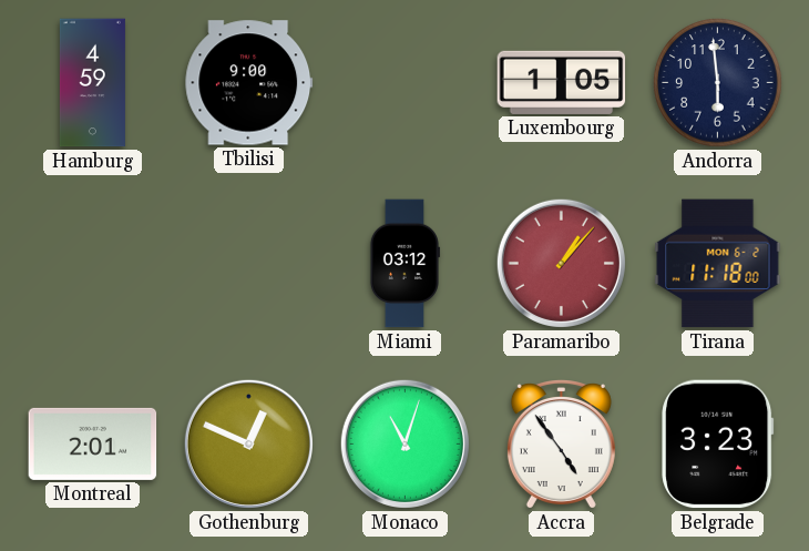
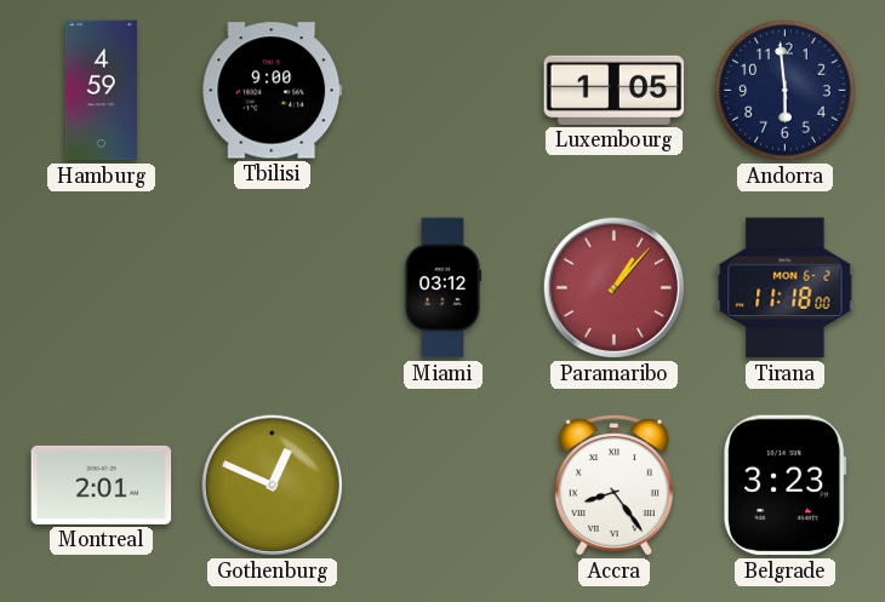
Monaco: 11:03 -> none (404, 443)
Accra: 4:54 -> 8:24 (613, 486)
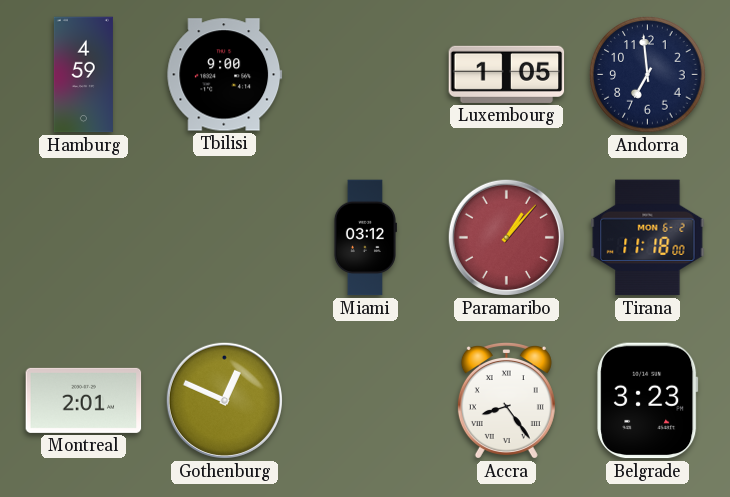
Andorra: 5:59 -> 6:59 (648, 75)
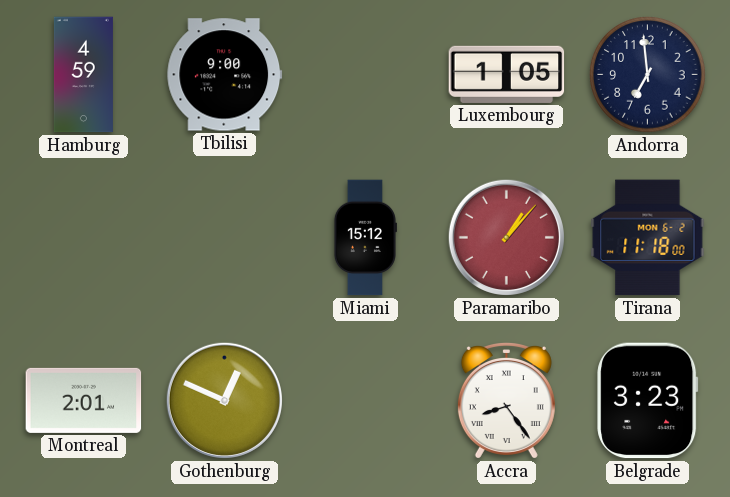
Miami: 03:12 -> 15:12 (364, 238)
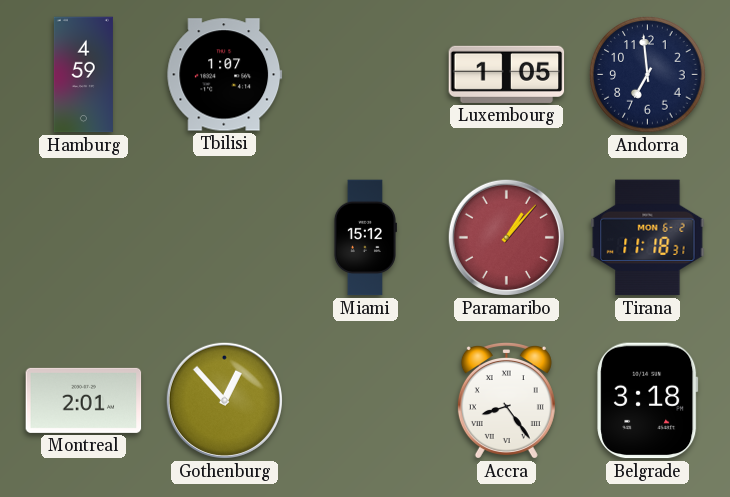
Tbilisi: 9:00 -> 1:07 (225, 75)
Tirana: 11:18:00 -> 11:18:31 (648, 238)
Gothenburg: 12:49 -> 12:53 (224, 400)
Belgrade: 3:23 -> 3:18 (648, 401)
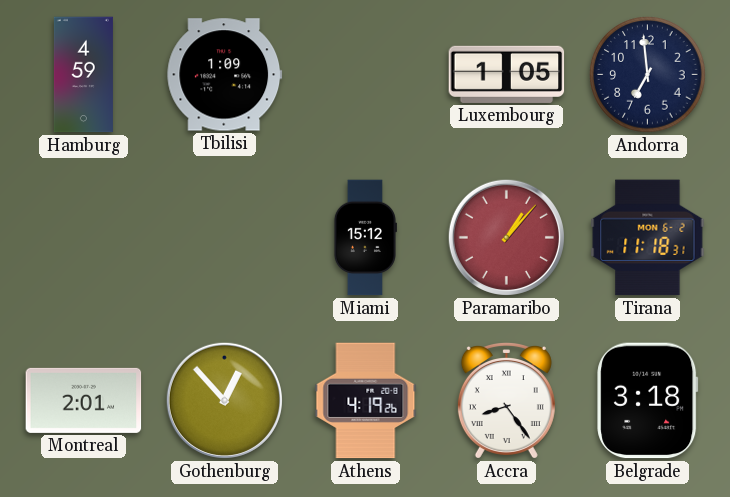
Tbilisi: 1:07 -> 1:09 (225, 75)
Athens: none -> 4:19 (366, 401)
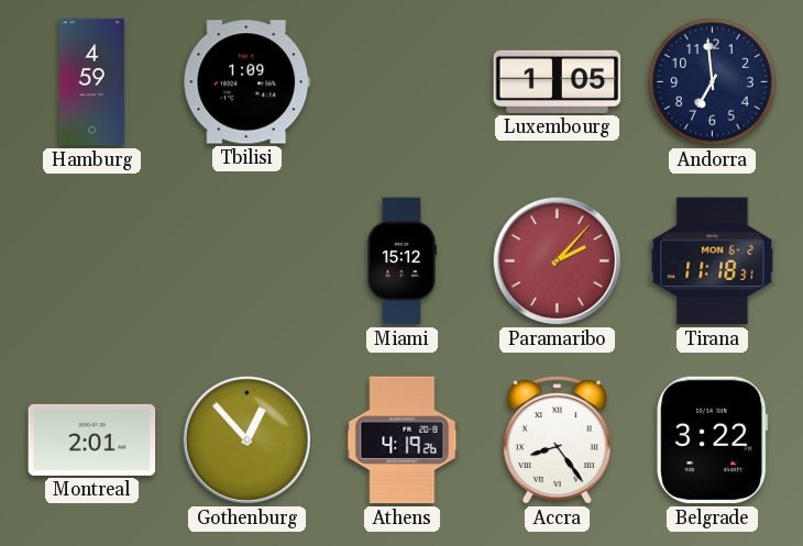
Paramaribo: 1:07 -> 2:07 (557, 260)
Belgrade: 3:18 -> 3:22 (713, 441)
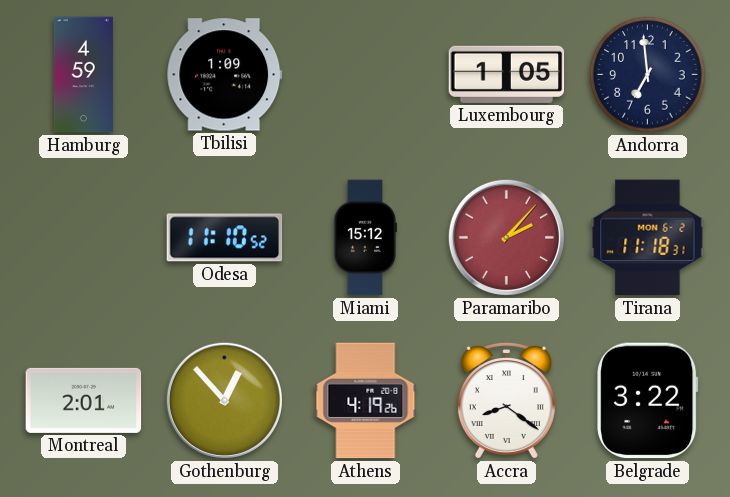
Odesa: none -> 11:10 (225, 238)
Accra: 8:24 -> 8:21 (506, 401)
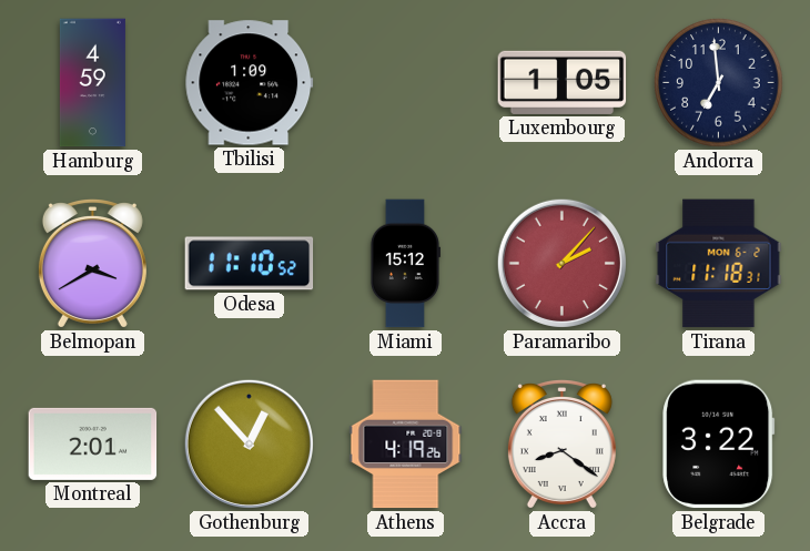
Belmopan: none -> 3:40 (92, 264)
